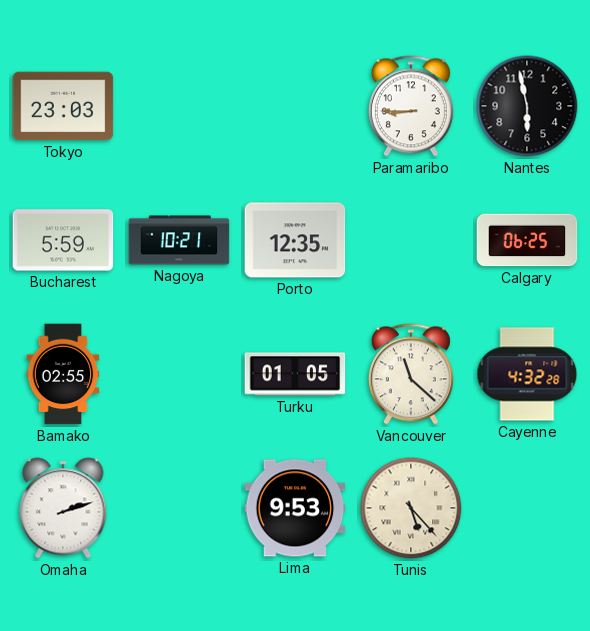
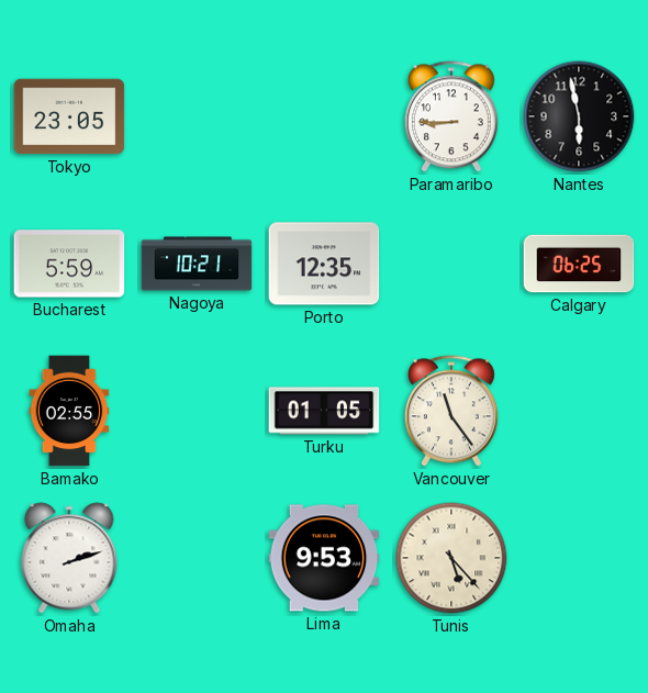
Tokyo: 23:03 -> 23:05 (69, 116)
Vancouver: 11:22 -> 11:24 (451, 411)
Cayenne: 4:32 -> none (527, 374)
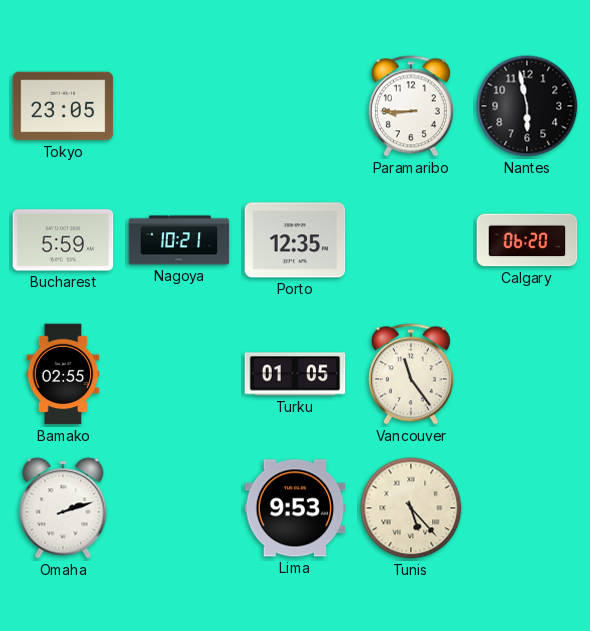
Calgary: 06:25 -> 06:20 (527, 240)
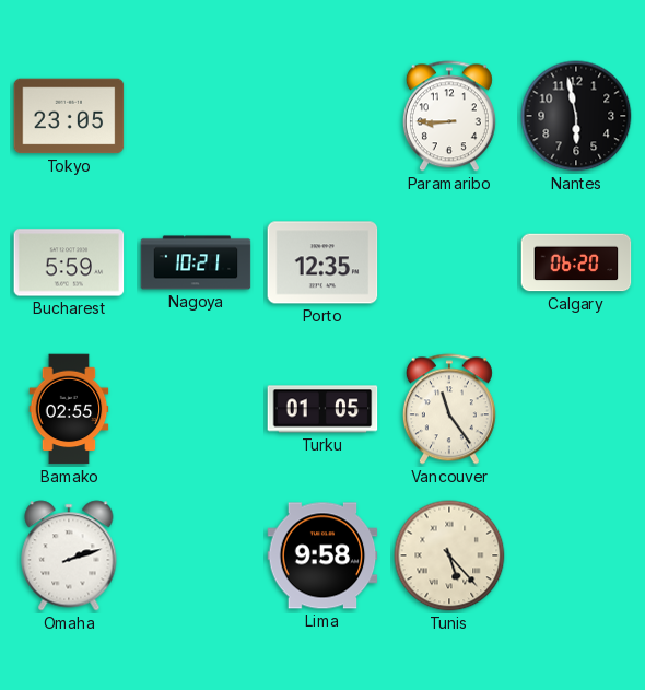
Lima: 9:53 -> 9:58 (322, 555)
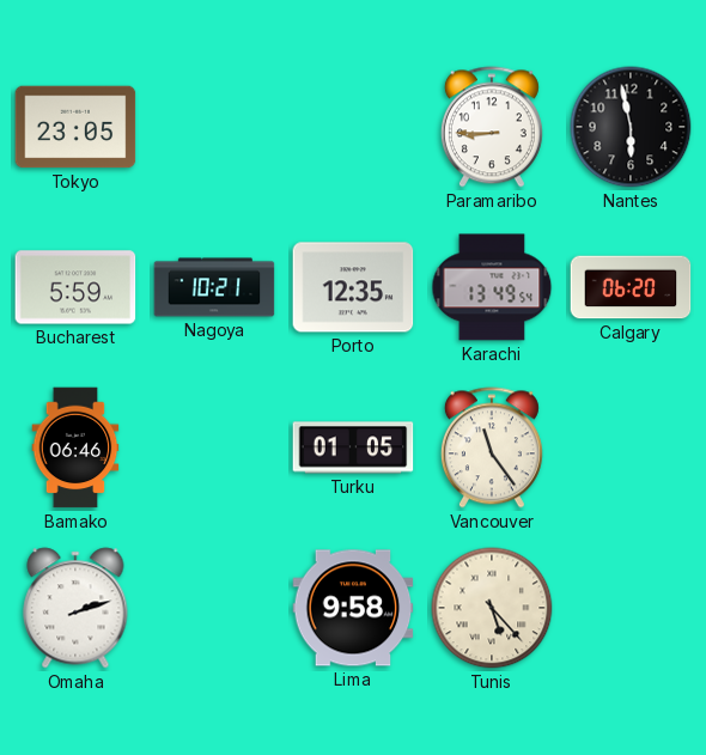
Karachi: none -> 13:49 (492, 287)
Bamako: 02:55 -> 06:46 (75, 447)
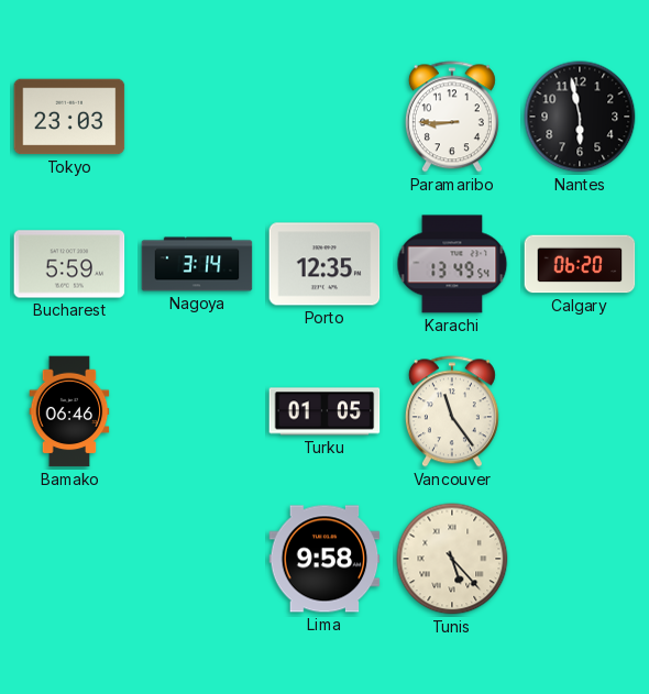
Tokyo: 23:05 -> 23:03 (69, 117)
Nagoya: 10:21 -> 3:14 (197, 264)
Omaha: 2:12 -> none (75, 608)
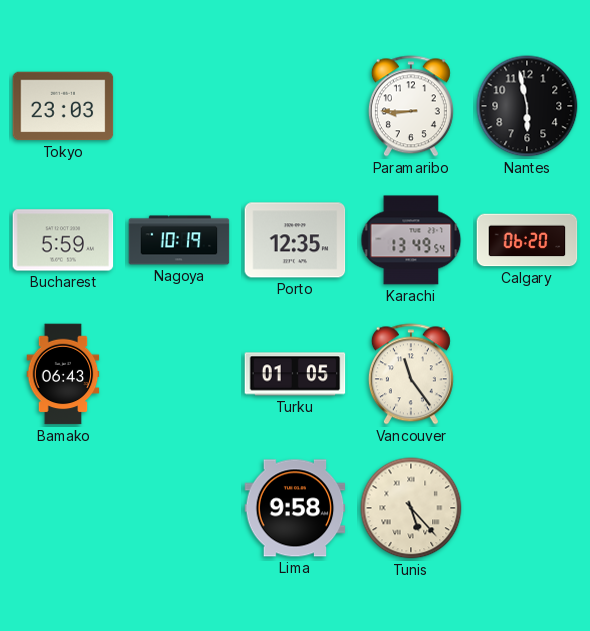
Nagoya: 3:14 -> 10:19 (179, 240)
Bamako: 06:46 -> 06:43 (63, 374)
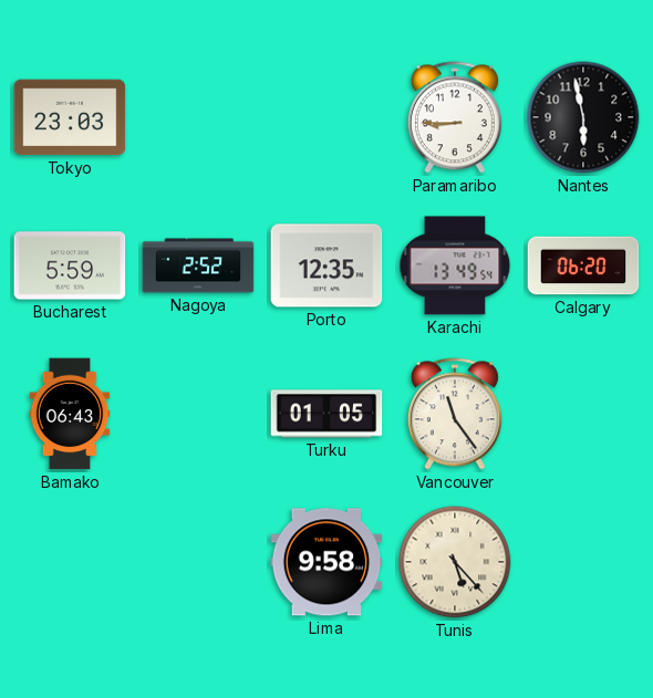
Nagoya: 10:19 -> 2:52 (198, 265)
